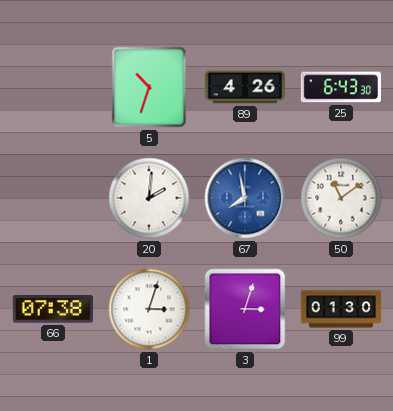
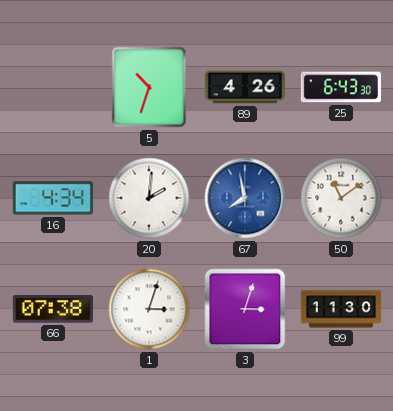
16: none -> 4:34 (53, 198)
99: 01:30 -> 11:30 (340, 309)
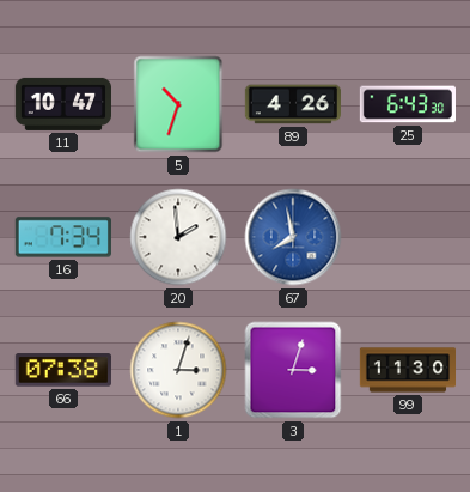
11: none -> 10:47 (62, 104)
16: 4:34 -> 7:34 (63, 237)
20: 2:01 -> 1:59 (178, 237)
50: 11:09 -> none (341, 198)
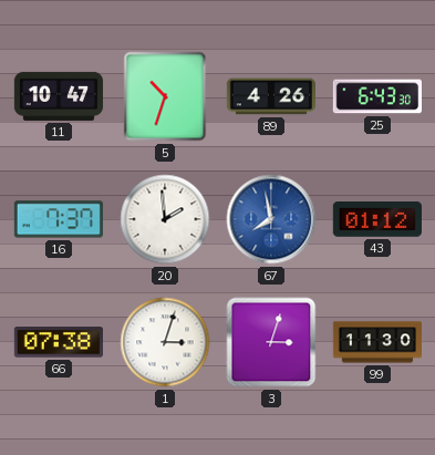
16: 7:34 -> 7:37 (59, 219)
43: none -> 01:12 (377, 220)
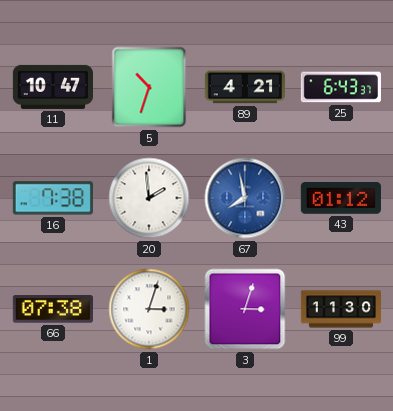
89: 4:26 -> 4:21 (244, 87)
25: 6:43:30 -> 6:43:37 (340, 87)
16: 7:37 -> 7:38 (53, 198)
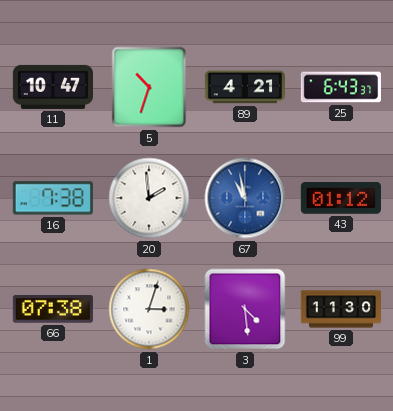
67: 7:58 -> 10:58 (245, 198)
3: 3:03 -> 4:29 (245, 309)
